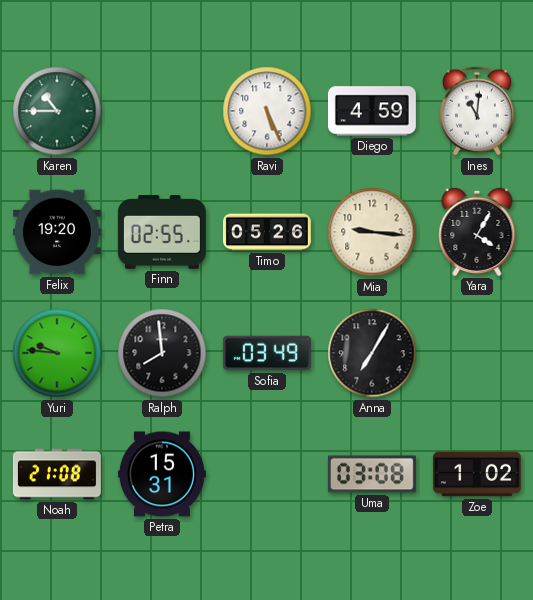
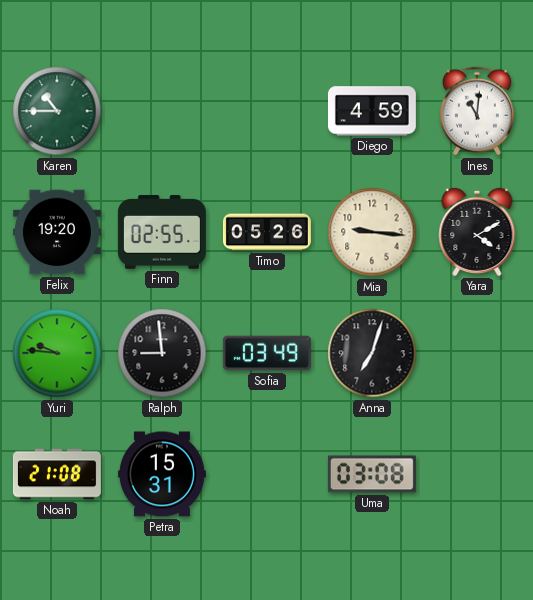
Ravi: 5:26 -> none (267, 111)
Yara: 4:05 -> 4:10 (477, 232)
Ralph: 7:59 -> 8:59 (162, 353)
Anna: 7:05 -> 7:03 (372, 353)
Zoe: 1:02 -> none (477, 474)
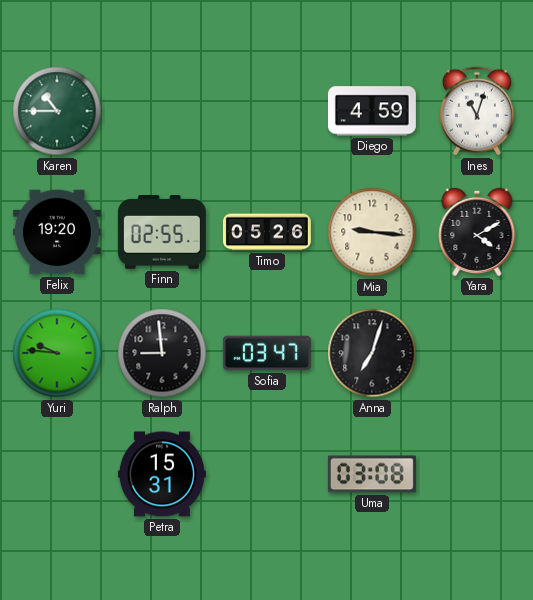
Ines: 11:01 -> 11:03 (477, 111)
Sofia: 03:49 -> 03:47 (267, 353)
Noah: 21:08 -> none (57, 474)
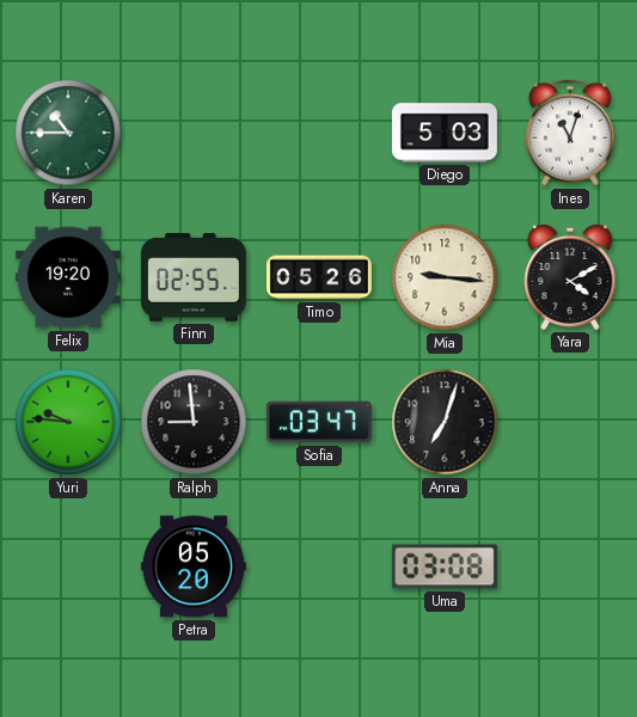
Diego: 4:59 -> 5:03 (445, 133)
Petra: 15:31 -> 05:20 (194, 566)
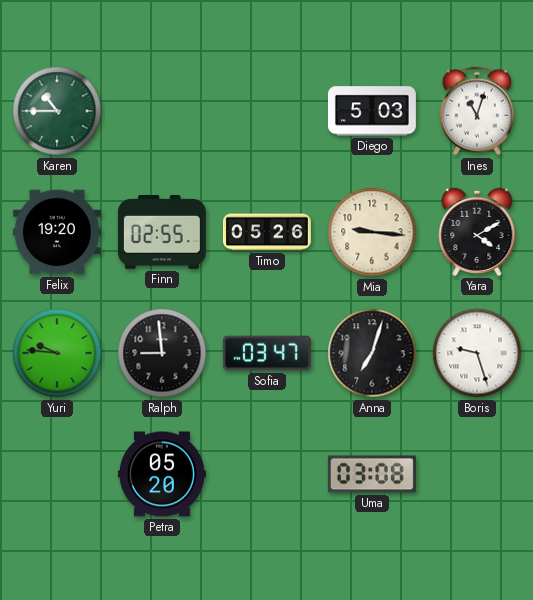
Boris: none -> 9:27 (477, 353)
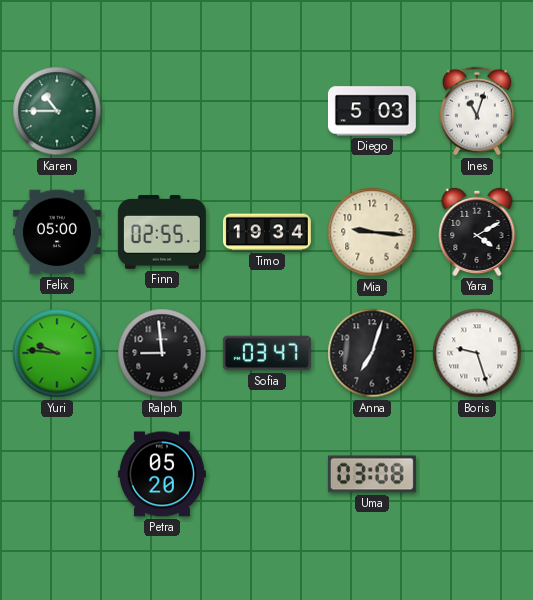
Felix: 19:20 -> 05:00 (57, 232)
Timo: 05:26 -> 19:34 (267, 232)
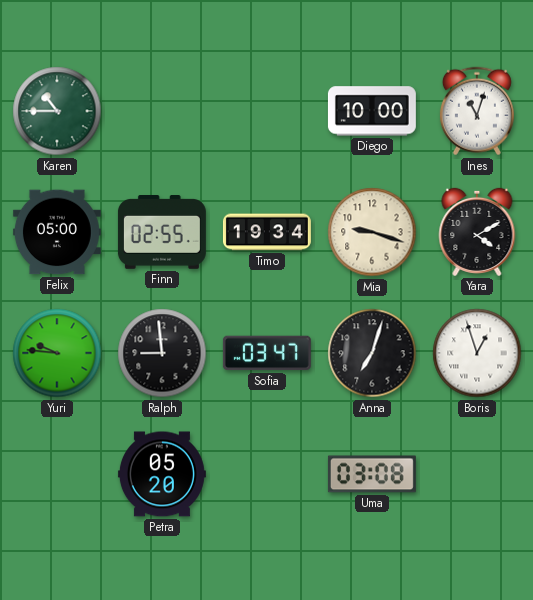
Diego: 5:03 -> 10:00 (372, 111)
Mia: 9:16 -> 9:18 (372, 232)
Boris: 9:27 -> 12:57 (477, 353)
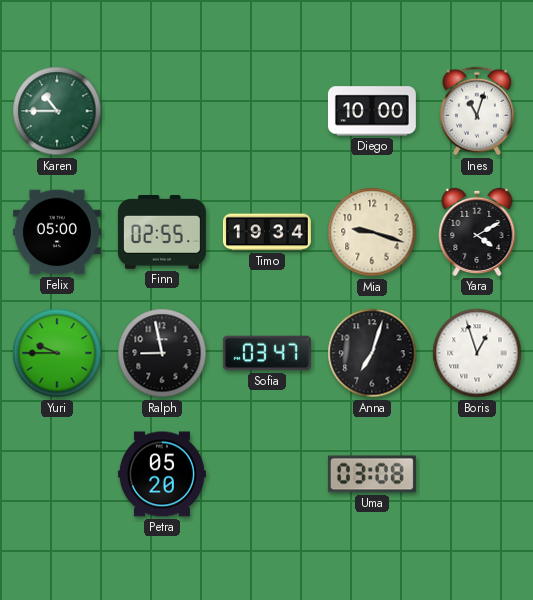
Yuri: 9:46 -> 9:45 (57, 353)
Ralph: 8:59 -> 8:58 (162, 353)
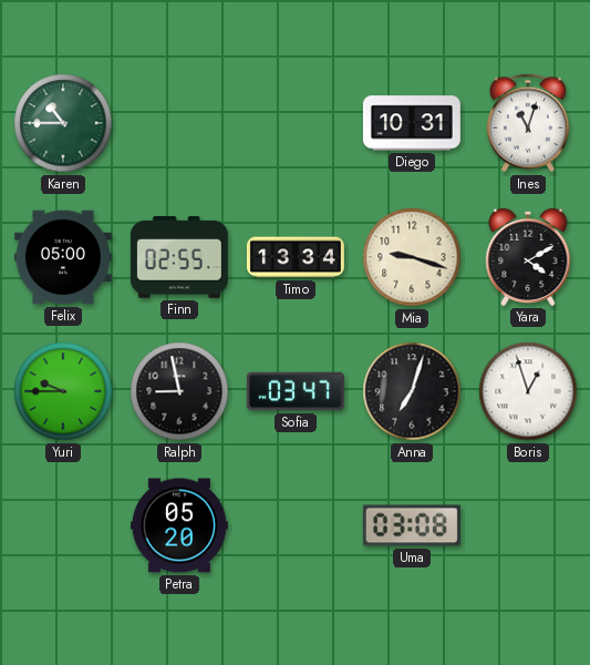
Diego: 10:00 -> 10:31 (412, 123)
Timo: 19:34 -> 13:34 (296, 257)
